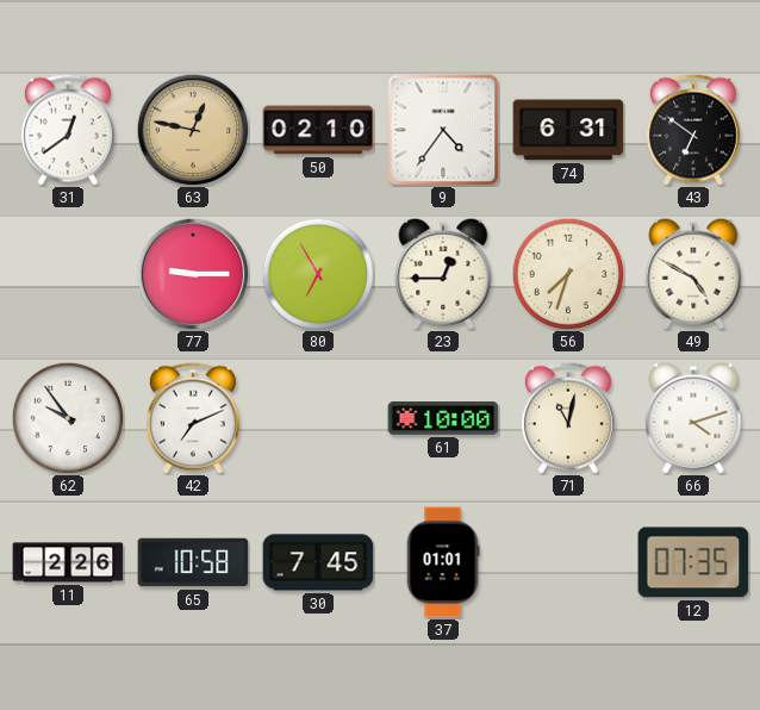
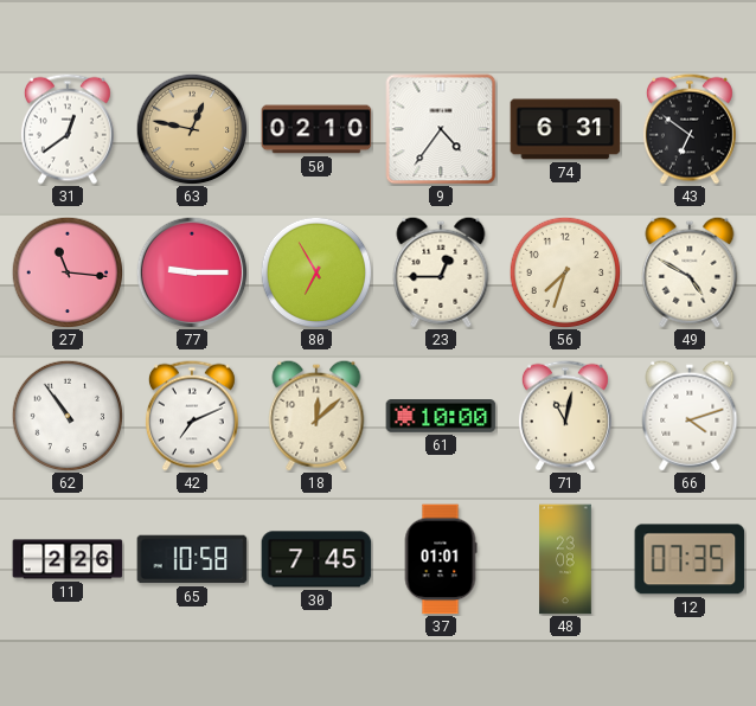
27: none -> 11:16 (68, 272)
62: 9:54 -> 10:54 (68, 416)
18: none -> 12:08 (316, 416)
48: none -> 23:08 (565, 559)
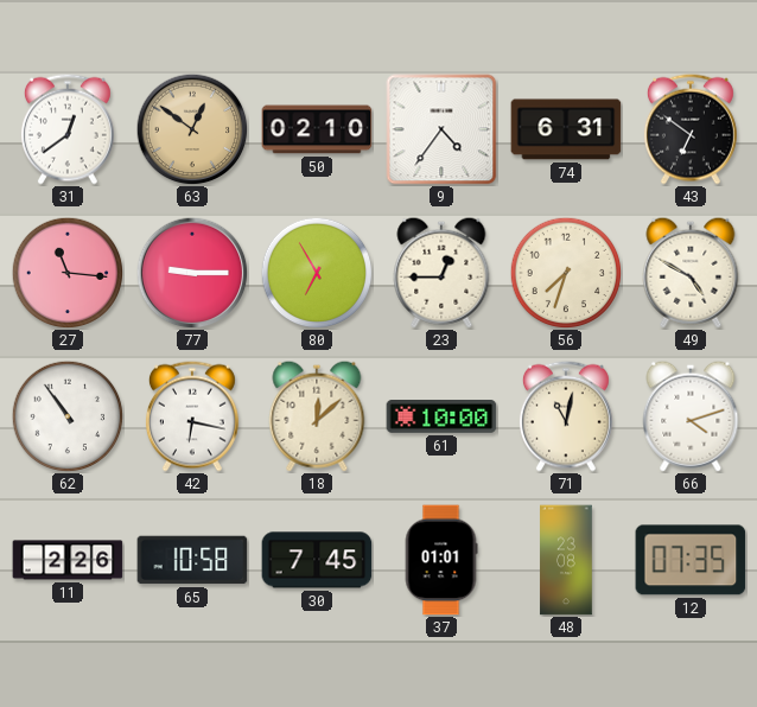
63: 12:47 -> 12:51 (192, 129)
42: 7:11 -> 6:17 (192, 416)
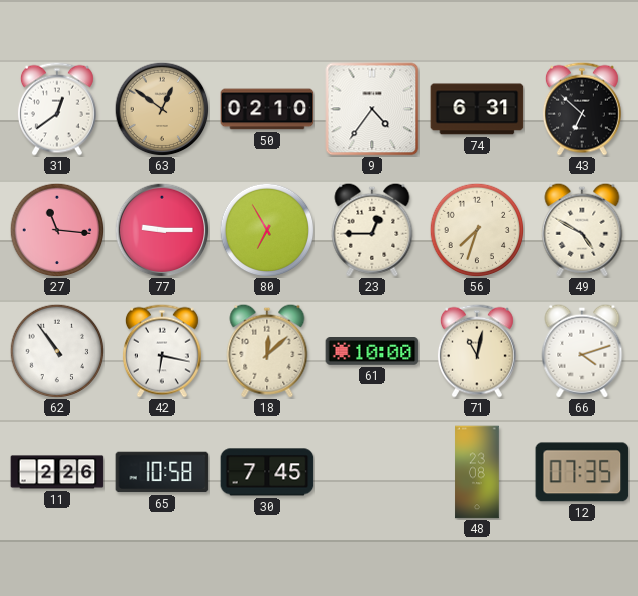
43: 6:51 -> 6:52 (582, 109)
37: 01:01 -> none (441, 560)
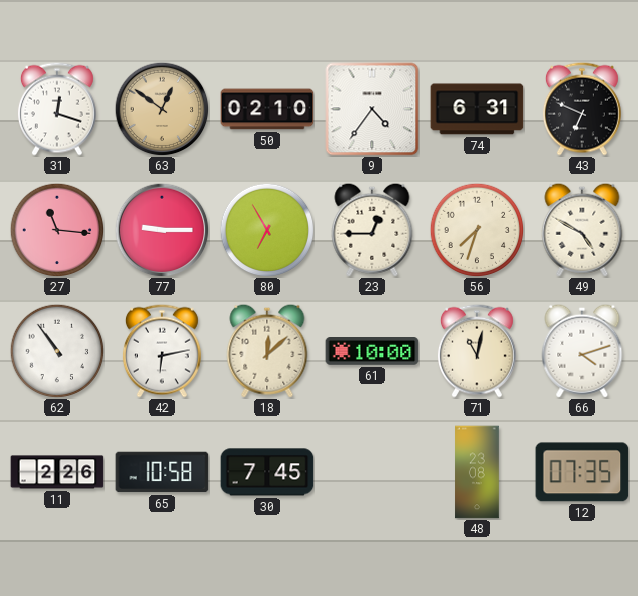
31: 12:39 -> 12:18 (57, 109)
43: 6:52 -> 6:49 (582, 109)
42: 6:17 -> 6:13 (162, 351)
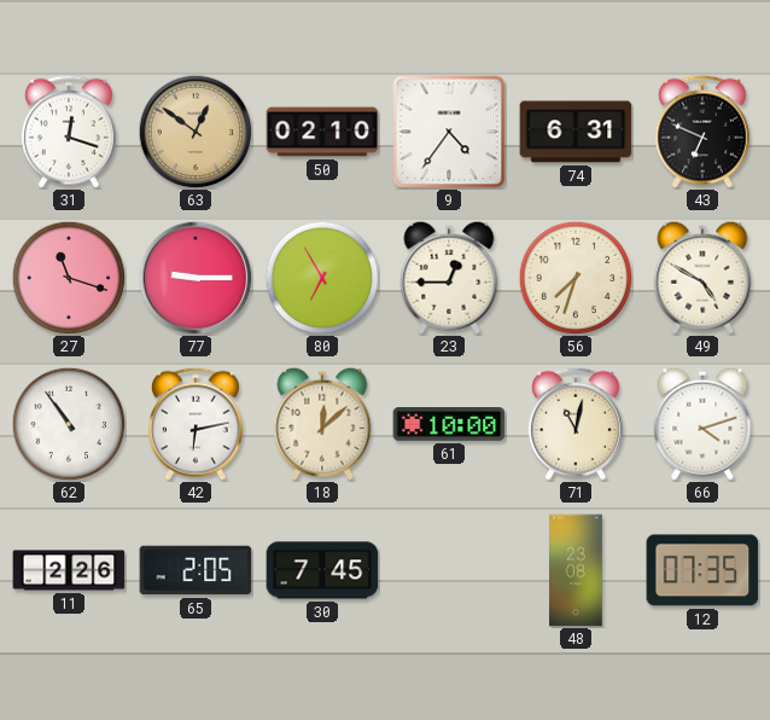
27: 11:16 -> 11:18 (69, 278)
65: 10:58 -> 2:05 (196, 570)
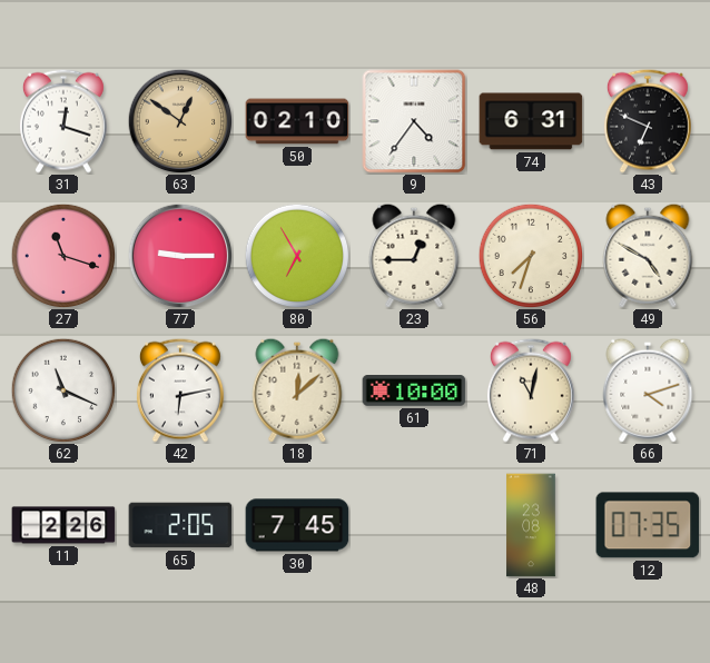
62: 10:54 -> 11:19 (63, 390)
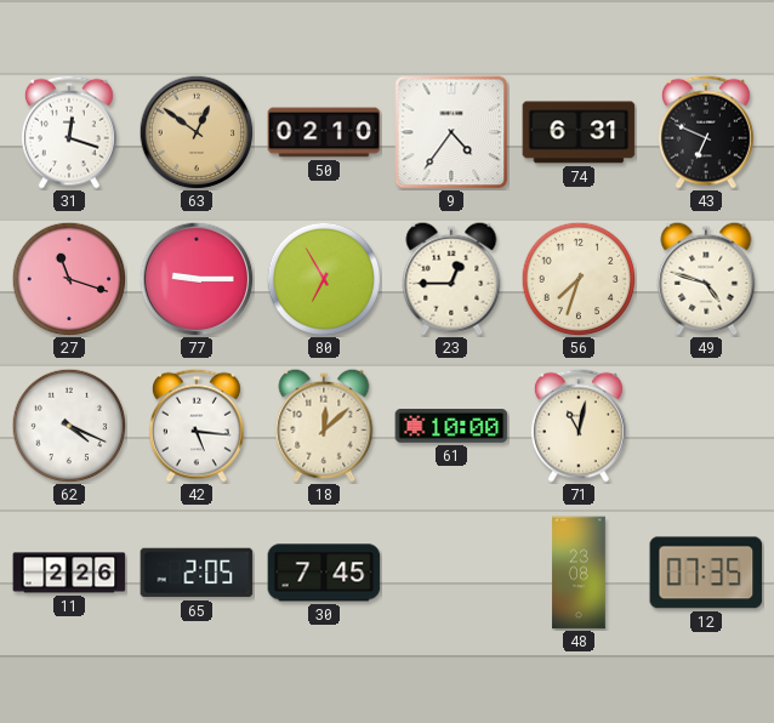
49: 4:50 -> 4:48 (706, 279)
62: 11:19 -> 4:19 (69, 426)
42: 6:13 -> 5:16 (197, 426)
66: 4:12 -> none (648, 390)
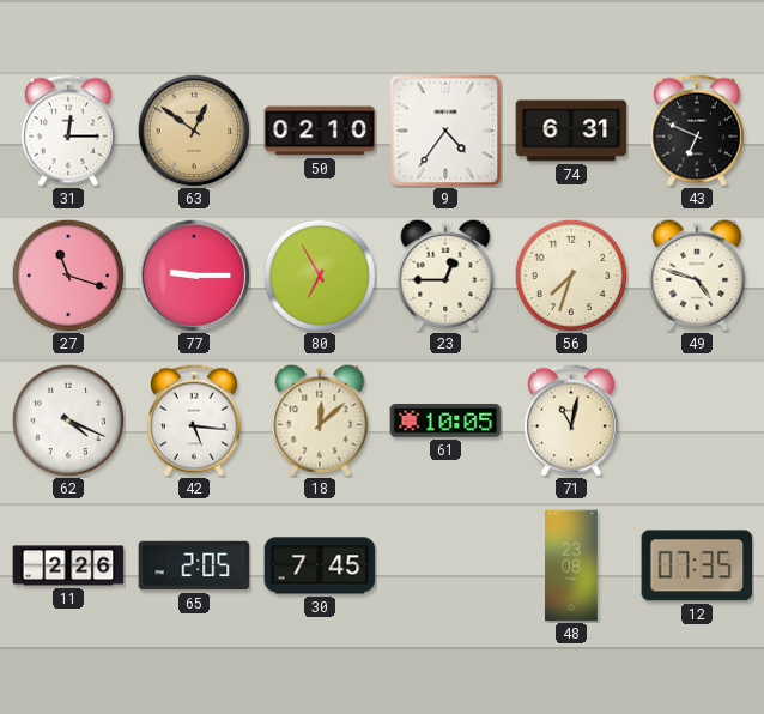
31: 12:18 -> 12:15 (68, 131)
61: 10:00 -> 10:05 (445, 420)
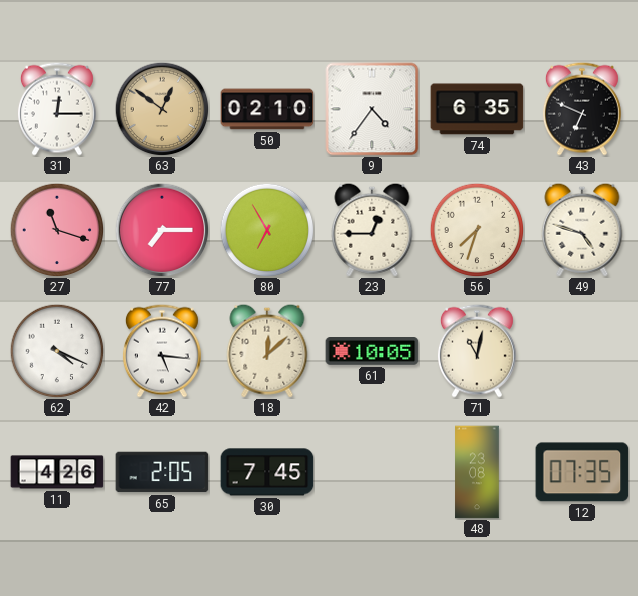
74: 6:31 -> 6:35 (477, 109)
77: 9:15 -> 7:15 (162, 230)
11: 2:26 -> 4:26 (57, 472)
